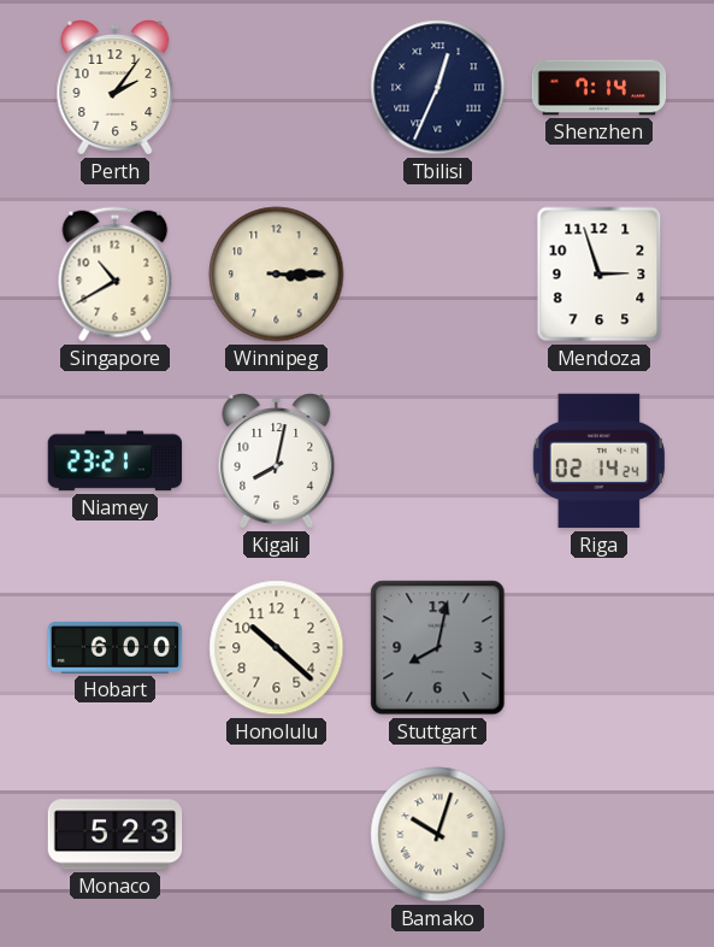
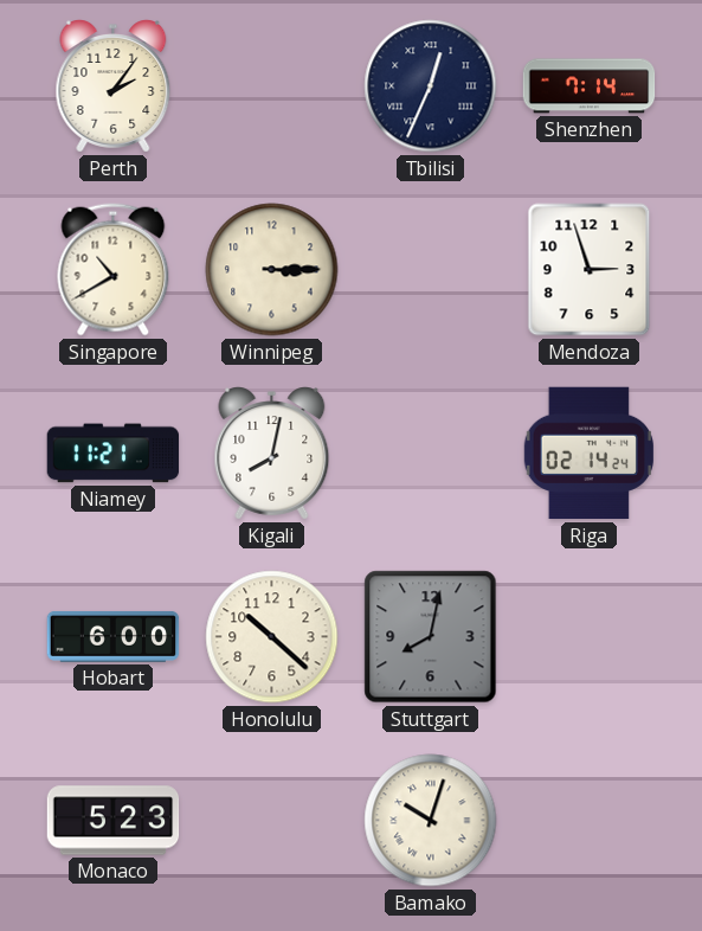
Niamey: 23:21 -> 11:21 (114, 454)
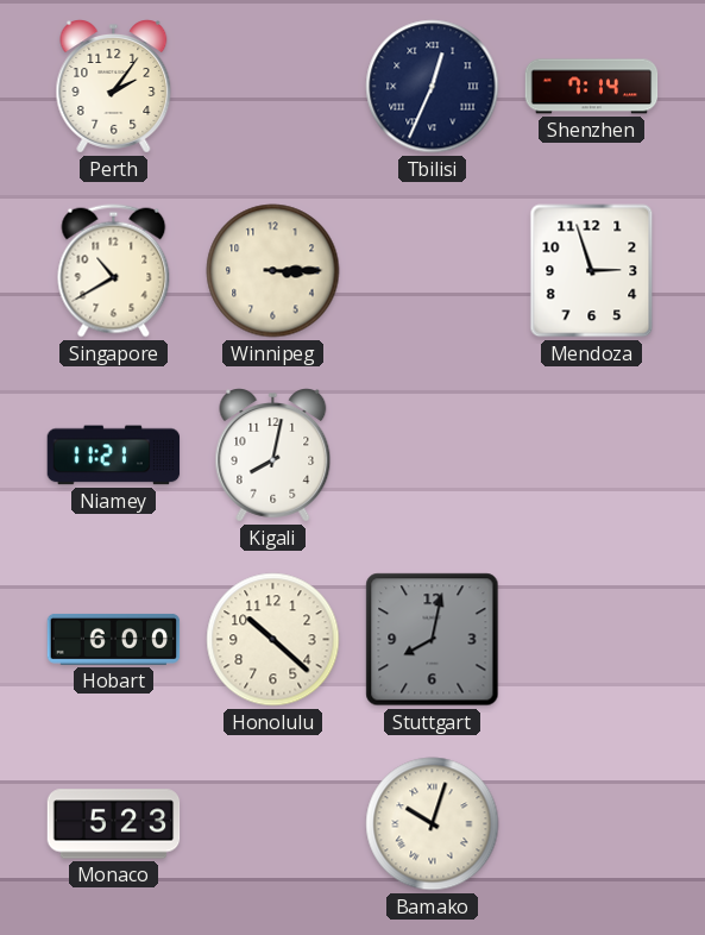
Riga: 02:14 -> none (588, 454)
